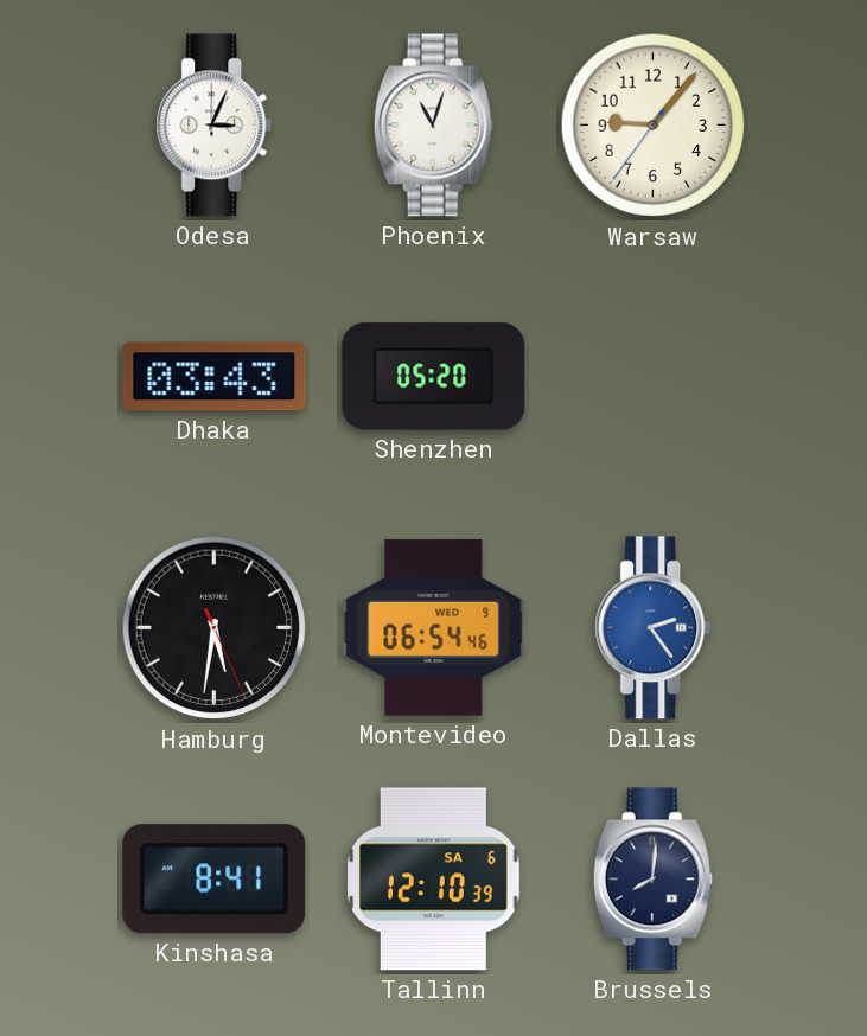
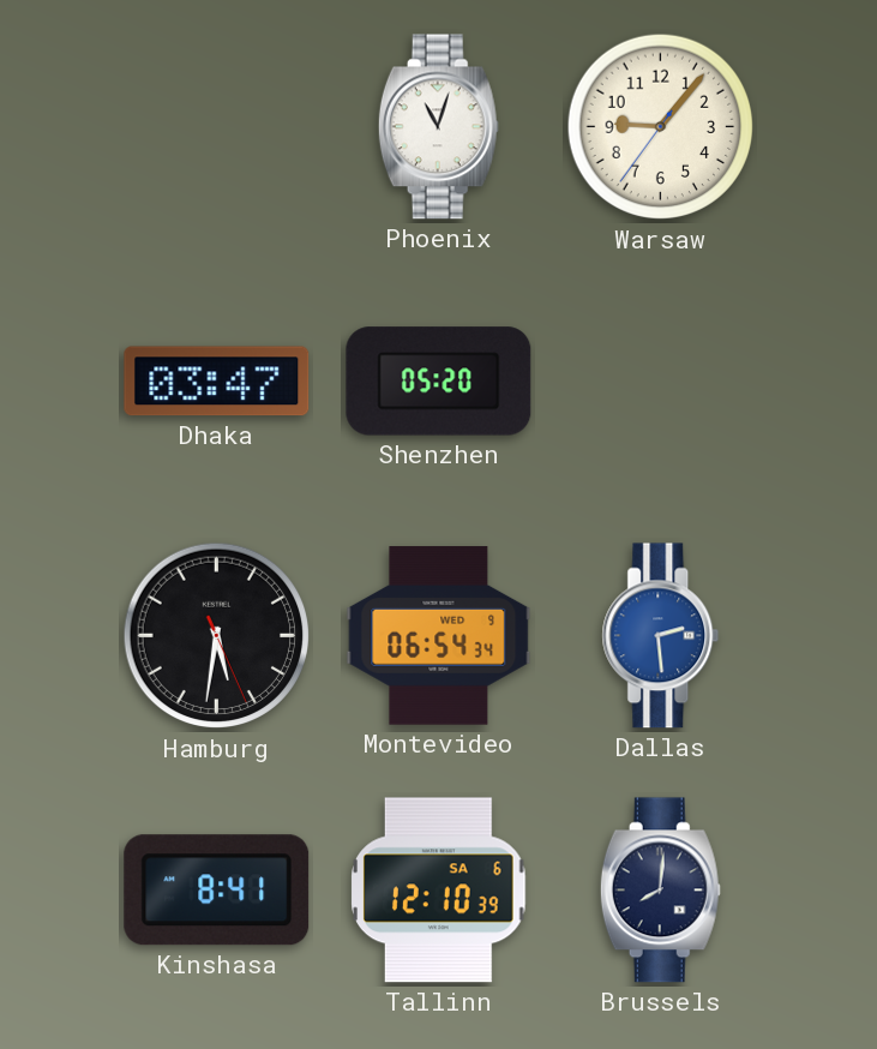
Odesa: 3:04 -> none (215, 126)
Dhaka: 03:43 -> 03:47 (217, 382)
Montevideo: 06:54:46 -> 06:54:34 (439, 636)
Dallas: 2:24 -> 2:29 (661, 636)
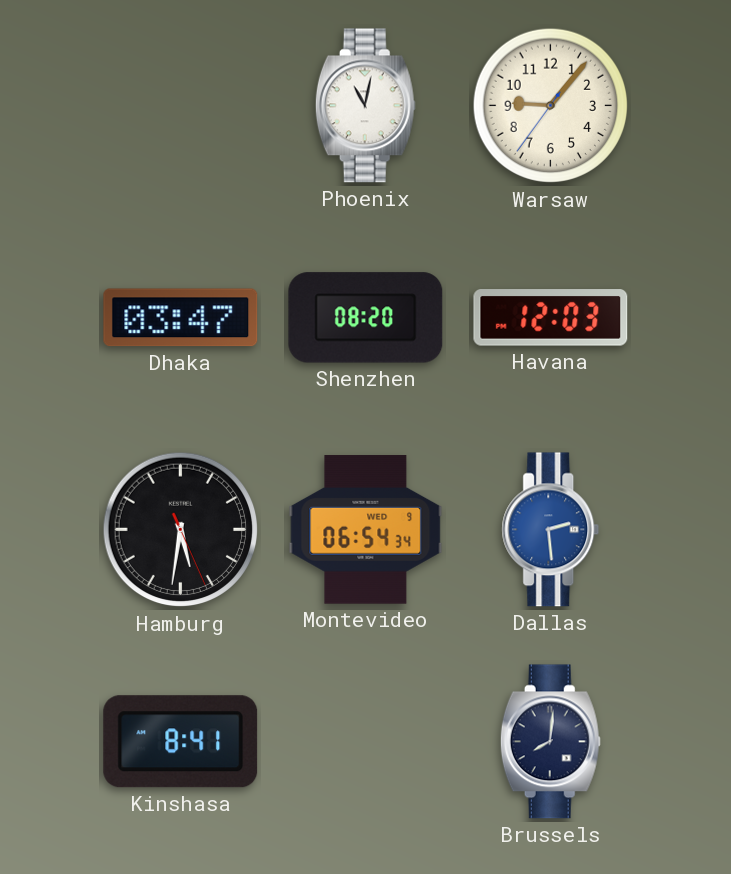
Phoenix: 11:03 -> 11:02 (365, 106)
Shenzhen: 05:20 -> 08:20 (366, 318)
Havana: none -> 12:03 (551, 318)
Tallinn: 12:10 -> none (439, 891)
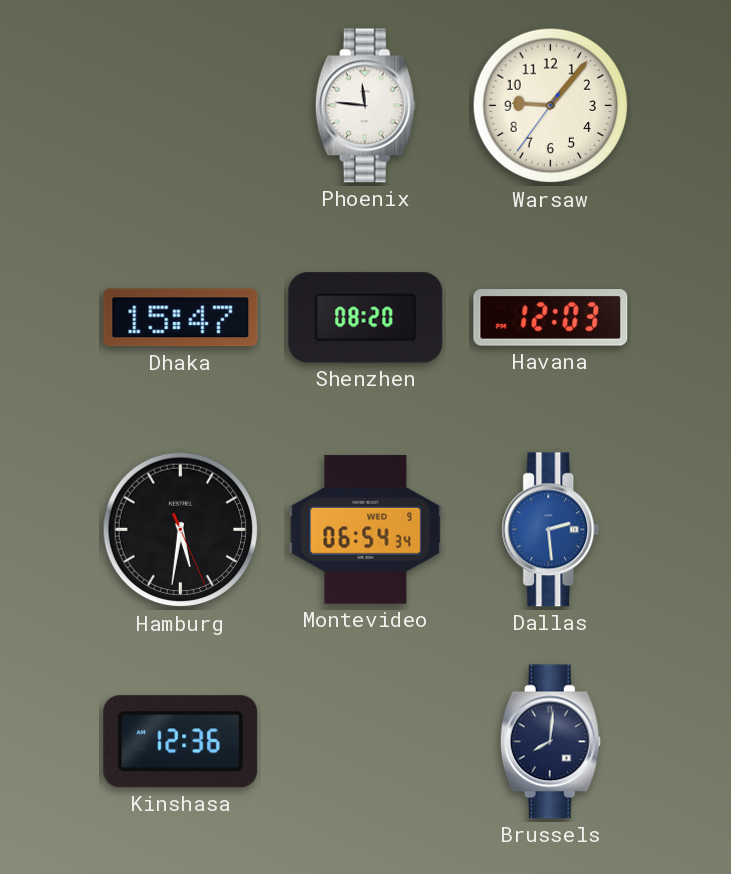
Phoenix: 11:02 -> 11:46 (365, 106)
Dhaka: 03:47 -> 15:47 (181, 318)
Kinshasa: 8:41 -> 12:36 (181, 742)
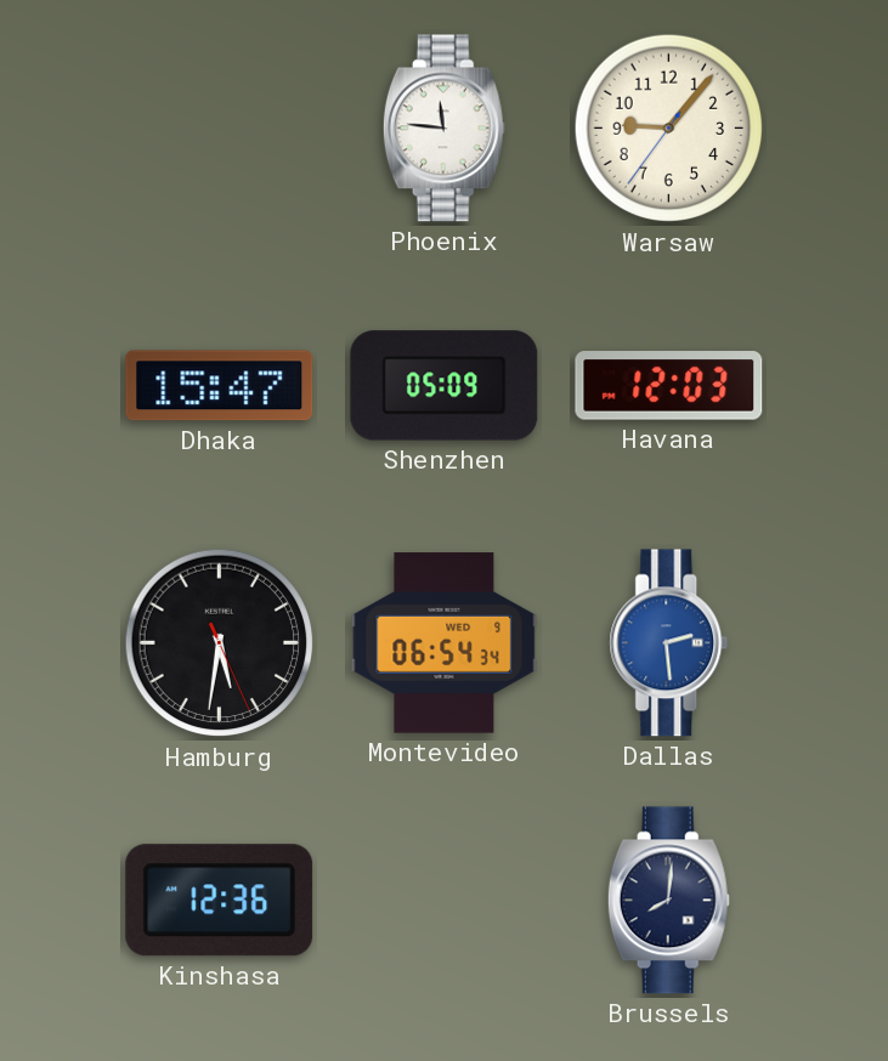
Shenzhen: 08:20 -> 05:09 (445, 386)
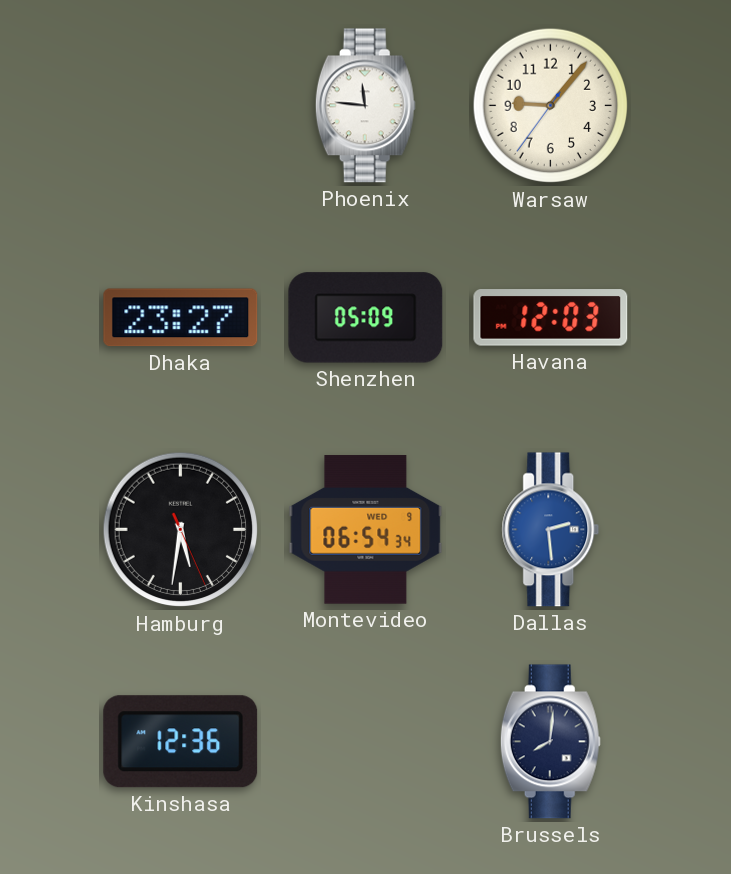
Dhaka: 15:47 -> 23:27 (181, 318)
